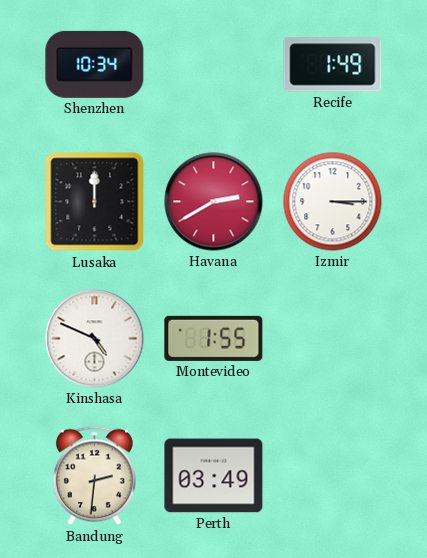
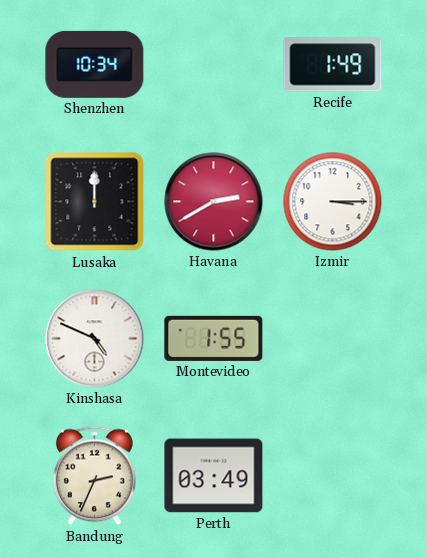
Bandung: 2:31 -> 2:34 (94, 476)
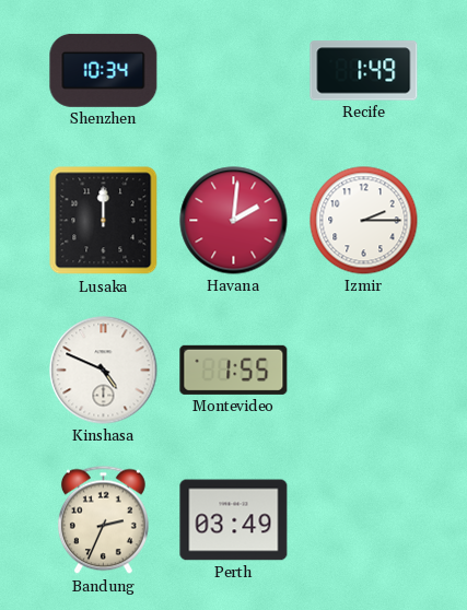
Havana: 2:40 -> 2:01 (234, 221)
Izmir: 3:15 -> 2:15 (364, 221)
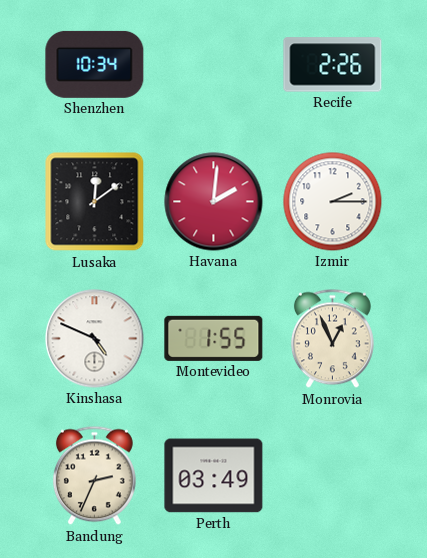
Recife: 1:49 -> 2:26 (333, 65)
Lusaka: 12:00 -> 12:09 (95, 202)
Monrovia: none -> 12:56 (332, 339)
